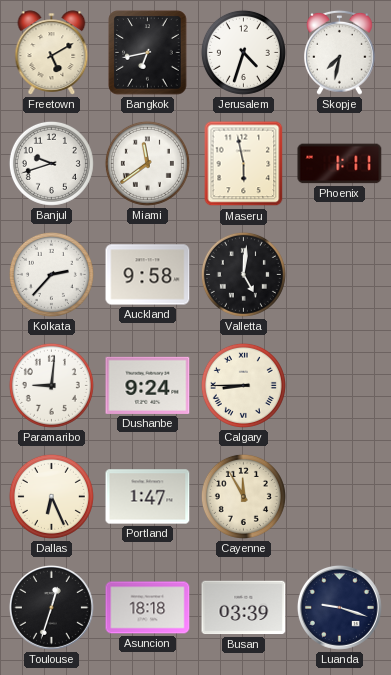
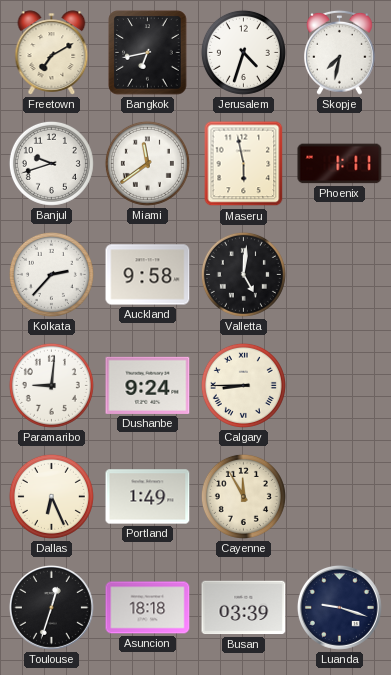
Freetown: 5:10 -> 7:10 (52, 53)
Portland: 1:47 -> 1:49 (148, 497)
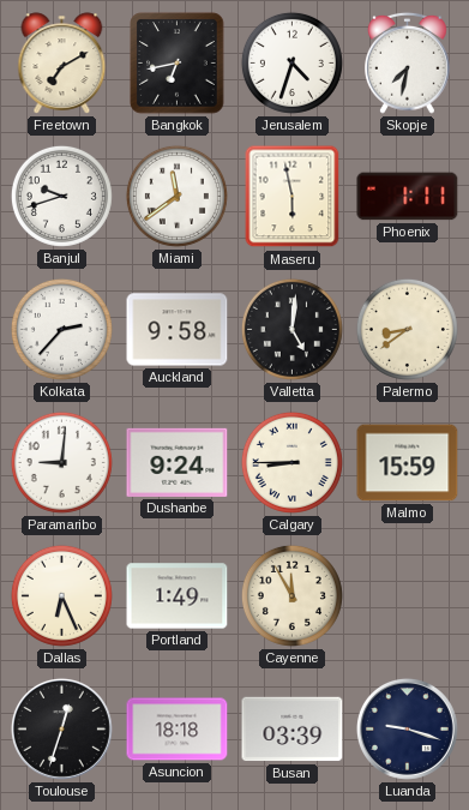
Palermo: none -> 8:39 (407, 329)
Malmo: none -> 15:59 (408, 463)
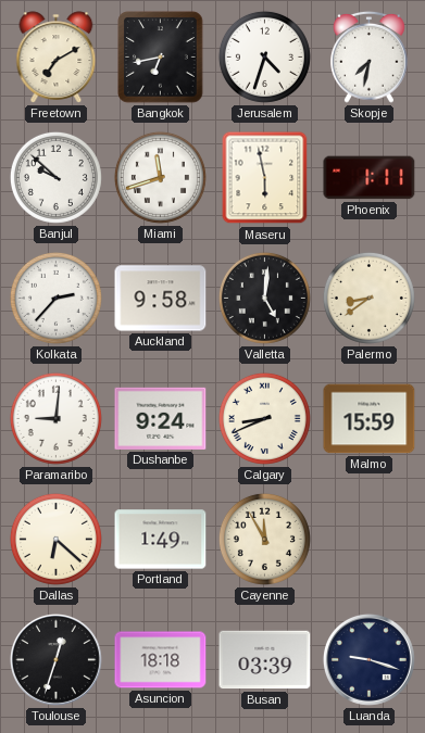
Banjul: 9:42 -> 9:52 (55, 177)
Miami: 11:39 -> 11:42 (160, 177)
Calgary: 8:45 -> 8:41 (264, 418)
Dallas: 6:26 -> 6:22 (55, 539)
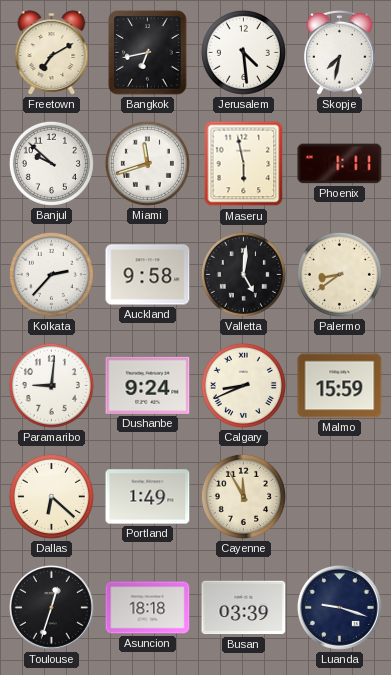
Jerusalem: 4:33 -> 4:29 (243, 52)
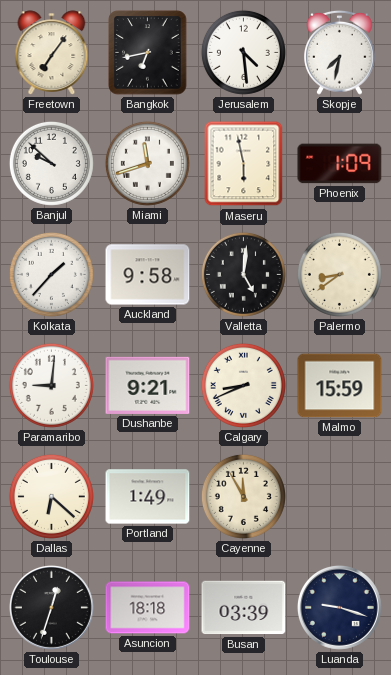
Freetown: 7:10 -> 7:06 (52, 53)
Phoenix: 1:11 -> 1:09 (340, 164)
Kolkata: 2:37 -> 1:37 (51, 274)
Dushanbe: 9:24 -> 9:21 (148, 385)
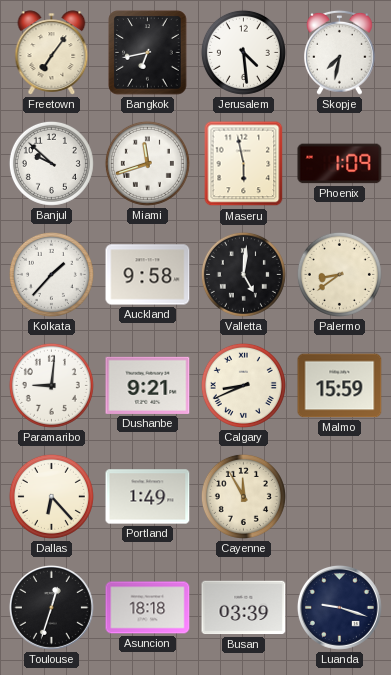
Dallas: 6:22 -> 6:23 (51, 496)
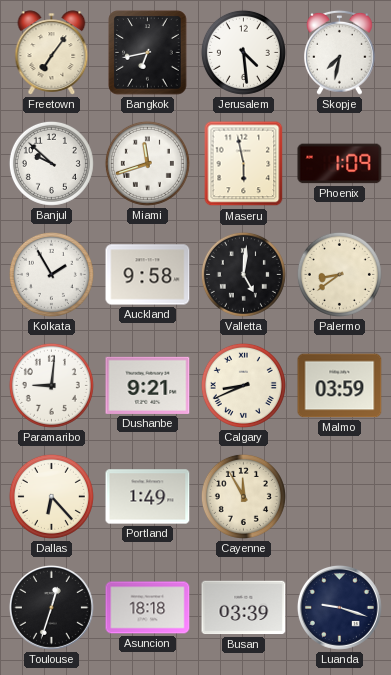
Kolkata: 1:37 -> 1:55 (51, 274)
Malmo: 15:59 -> 03:59 (340, 386)
